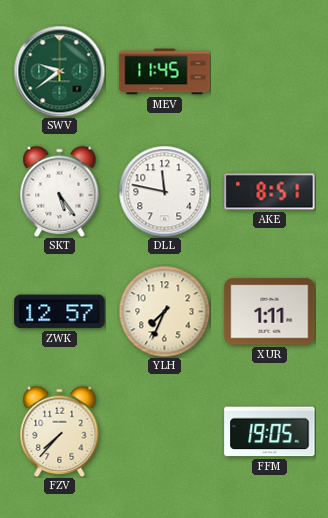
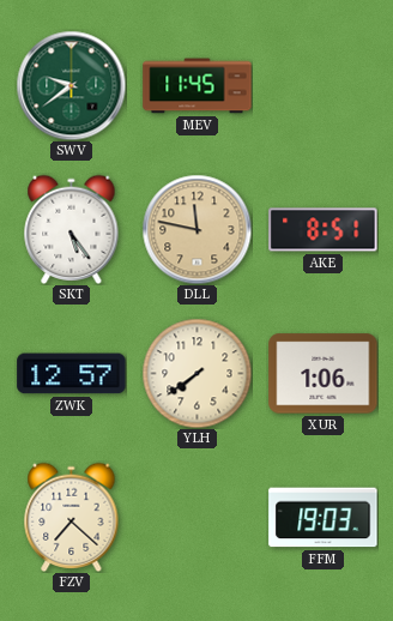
DLL dial: white -> champagne (196, 229)
YLH: 7:34 -> 7:39 (196, 373)
XUR: 1:11 -> 1:06 (324, 374)
FZV: 7:37 -> 7:22 (72, 517)
FFM: 19:05 -> 19:03 (324, 518)
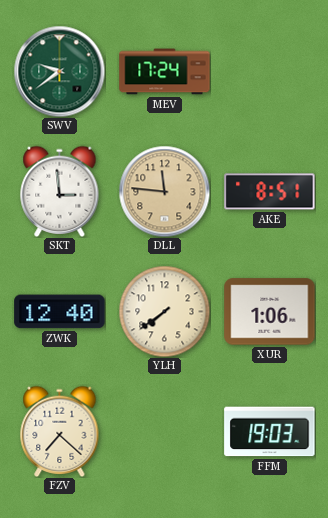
MEV: 11:45 -> 17:24 (165, 72)
SKT: 5:24 -> 2:59 (60, 191)
DLL: 11:47 -> 11:46 (164, 191)
ZWK: 12:57 -> 12:40 (60, 312)
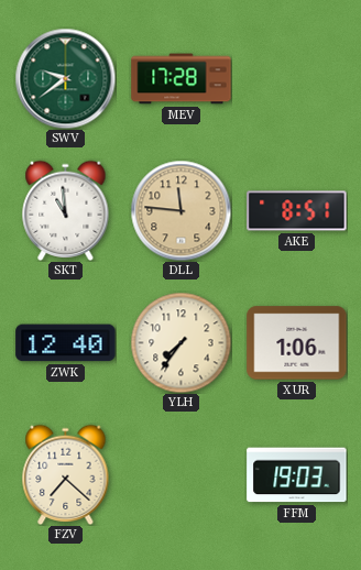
MEV: 17:24 -> 17:28 (182, 79)
SKT: 2:59 -> 10:59 (66, 210)
YLH: 7:39 -> 7:36 (180, 342)
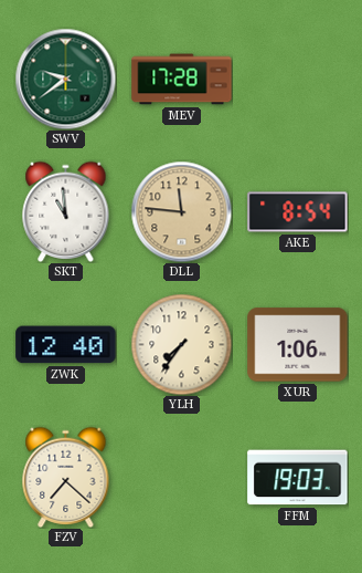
AKE: 8:51 -> 8:54 (298, 212)
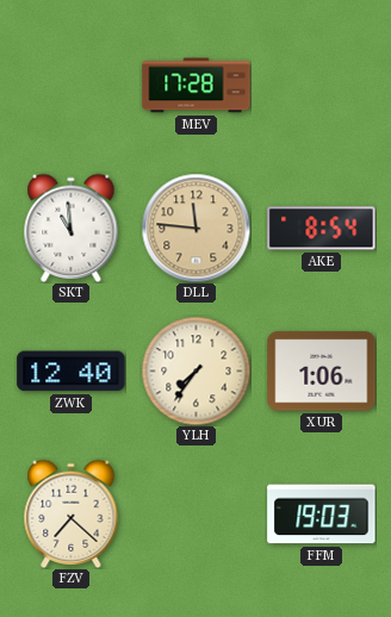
SWV: 9:39 -> none (65, 79)
